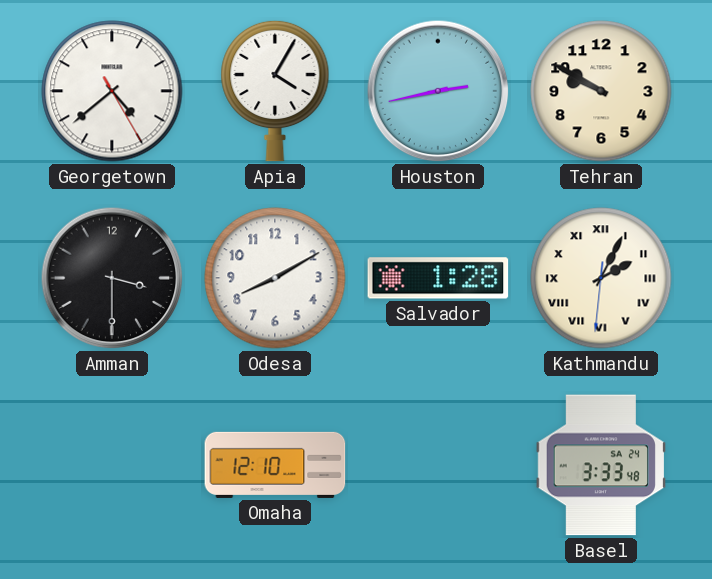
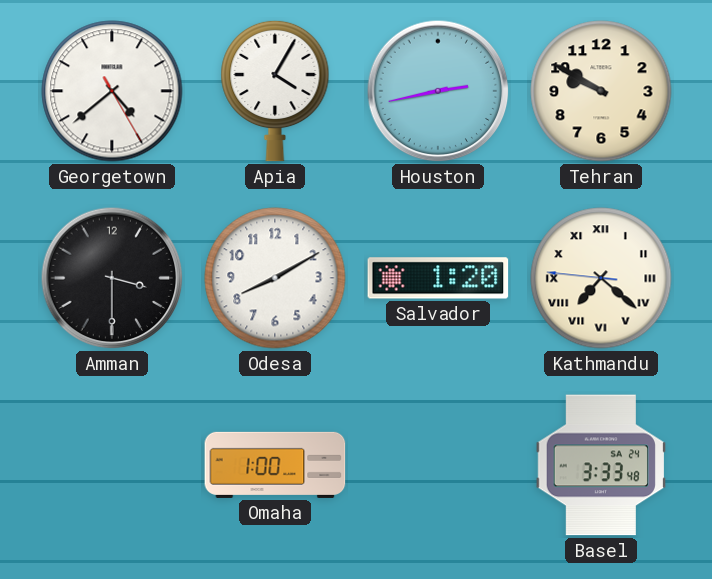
Salvador: 1:28 -> 1:20 (438, 278)
Kathmandu: 2:04 -> 7:21 (601, 278)
Omaha: 12:10 -> 1:00 (275, 465)
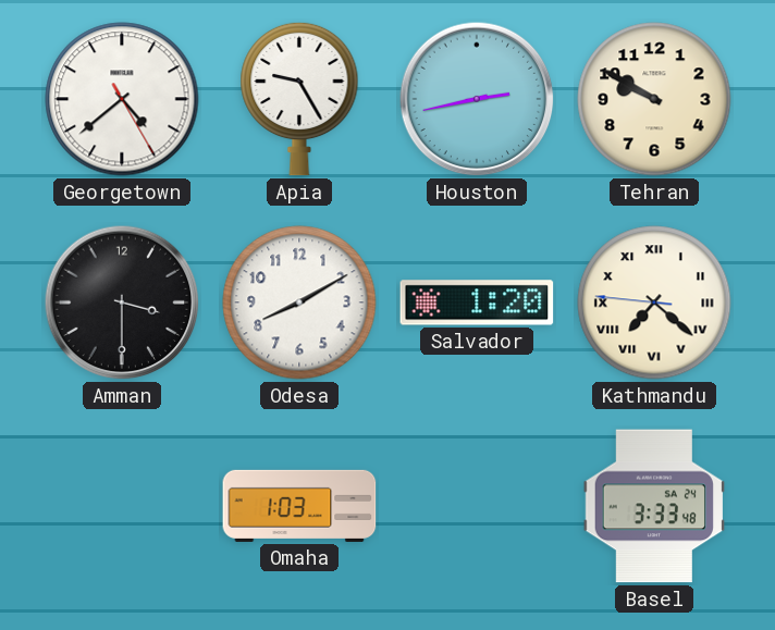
Apia: 4:05 -> 9:25 (299, 99)
Omaha: 1:00 -> 1:03 (299, 506)
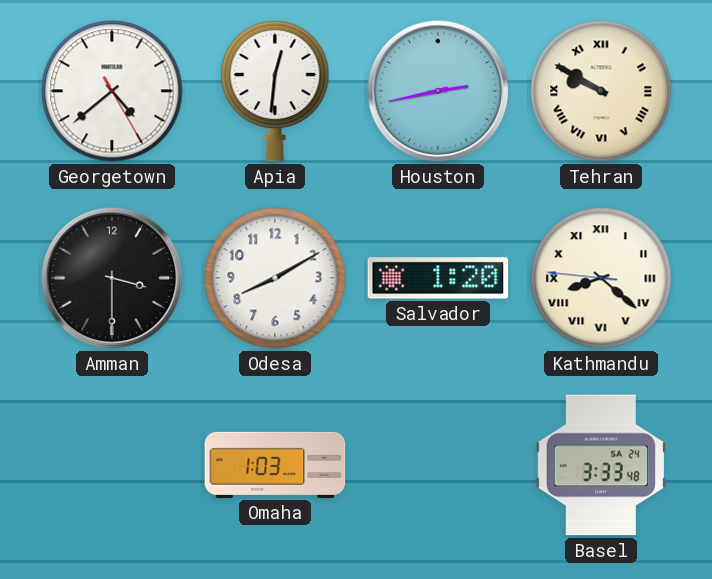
Apia: 9:25 -> 12:31 (275, 91)
Tehran numerals: Arabic -> Roman (601, 91)
Kathmandu: 7:21 -> 8:21 (601, 278)
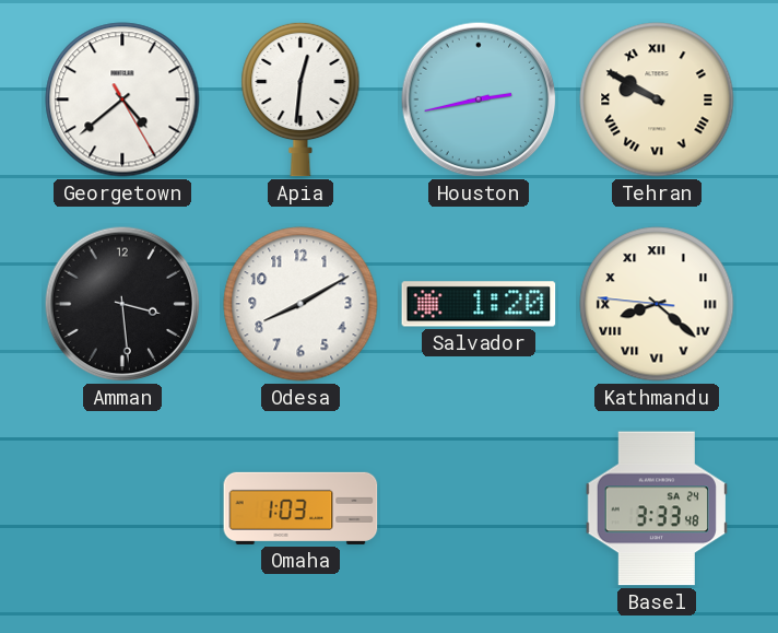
Amman: 3:30 -> 3:29 (122, 304)
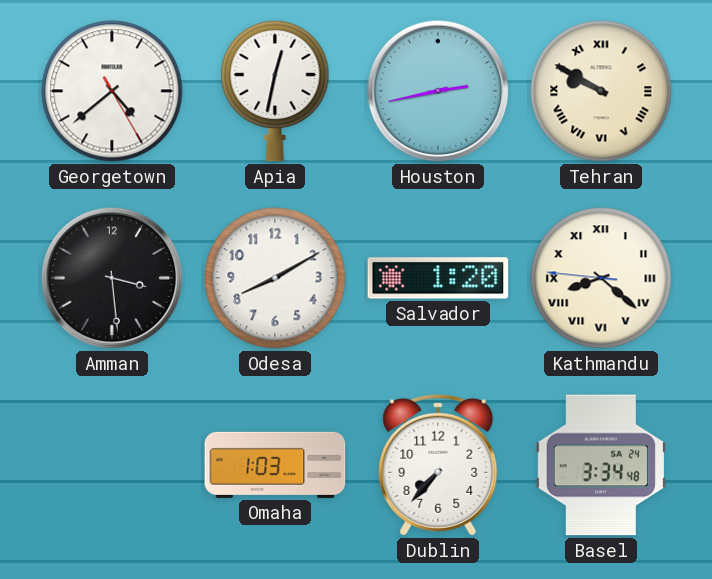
Apia: 12:31 -> 12:32 (275, 91)
Dublin: none -> 7:37 (438, 465)
Basel: 3:33 -> 3:34 (600, 465)
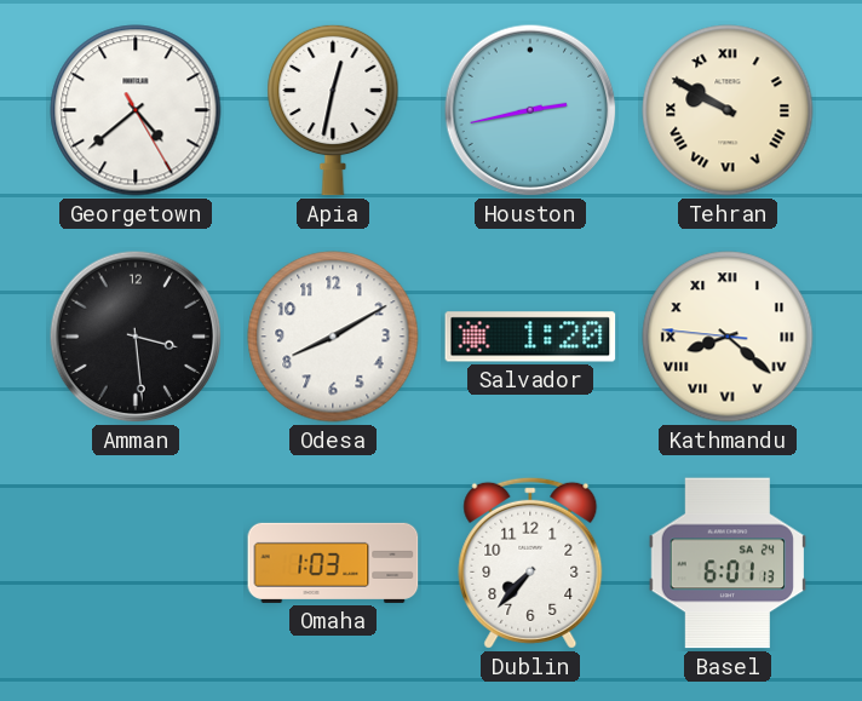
Basel: 3:34 -> 6:01 (726, 563)
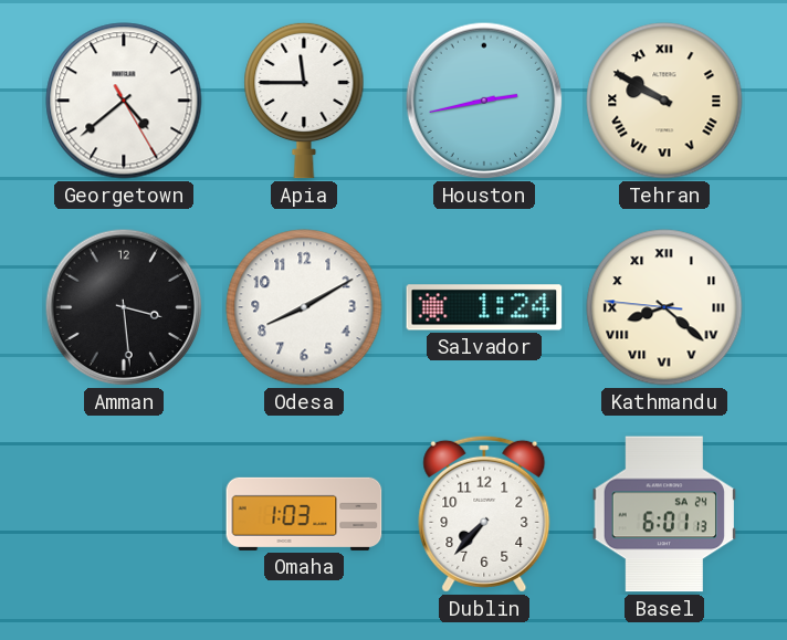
Apia: 12:32 -> 11:45 (304, 101)
Salvador: 1:20 -> 1:24 (484, 307)
